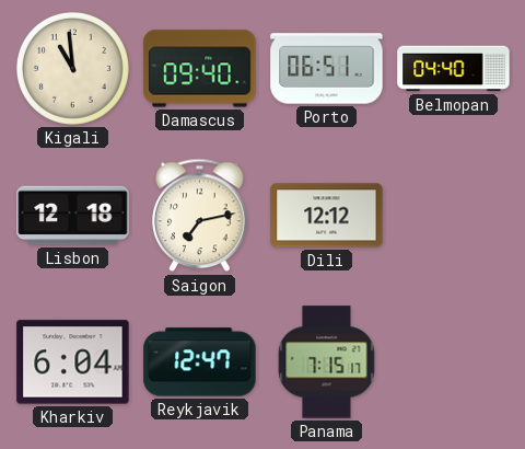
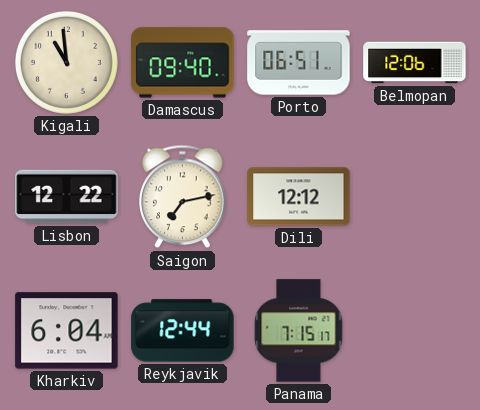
Belmopan: 04:40 -> 12:06 (415, 63)
Lisbon: 12:18 -> 12:22 (67, 197)
Reykjavik: 12:47 -> 12:44 (183, 331)
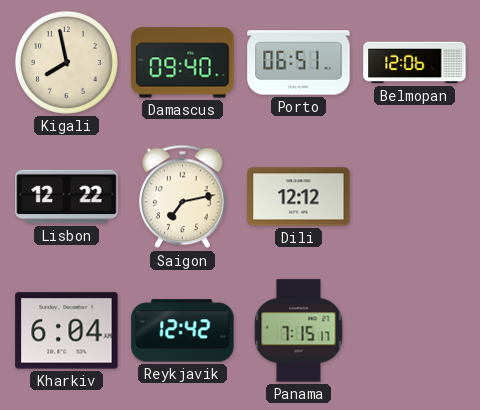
Kigali: 10:59 -> 7:58 (66, 62)
Reykjavik: 12:44 -> 12:42 (183, 331)
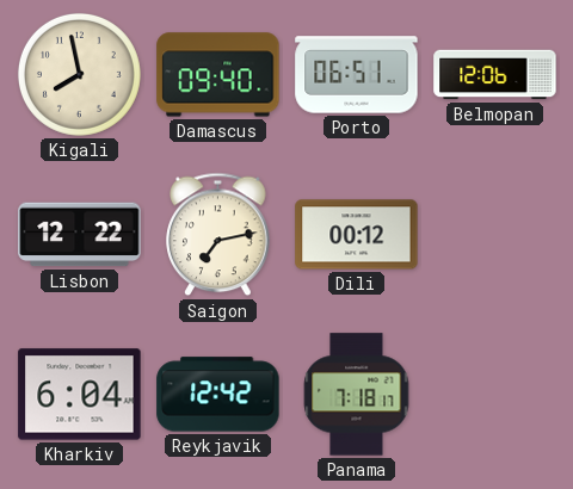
Dili: 12:12 -> 00:12 (357, 235)
Panama: 7:15 -> 7:18 (357, 395)
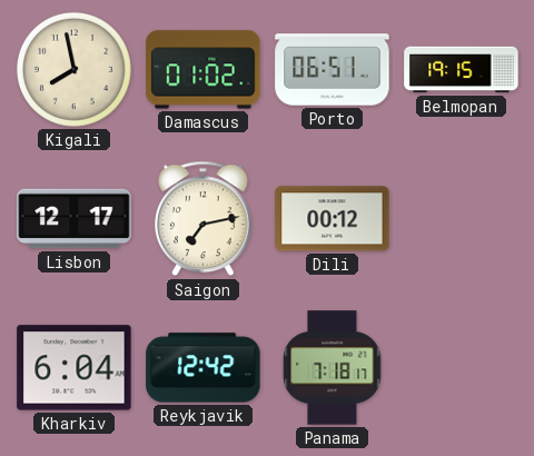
Damascus: 09:40 -> 01:02 (204, 70)
Belmopan: 12:06 -> 19:15 (462, 70)
Lisbon: 12:22 -> 12:17 (75, 219)
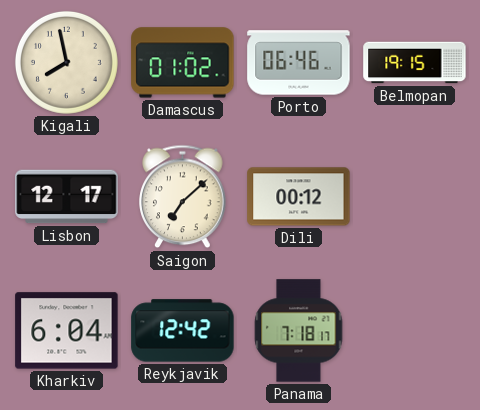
Porto: 06:51 -> 06:46 (299, 63)
Saigon: 7:13 -> 7:08 (183, 197)
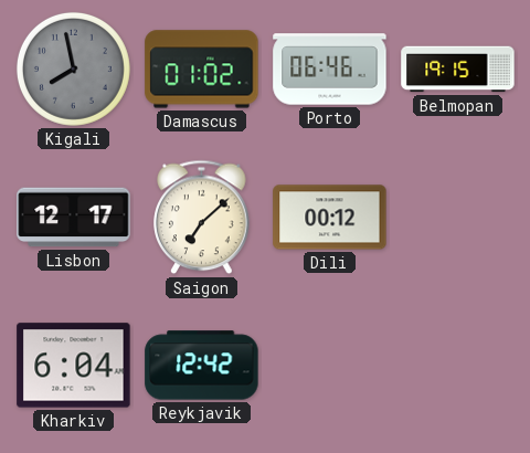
Kigali dial: cream -> grey (73, 69)
Panama: 7:18 -> none (299, 331)
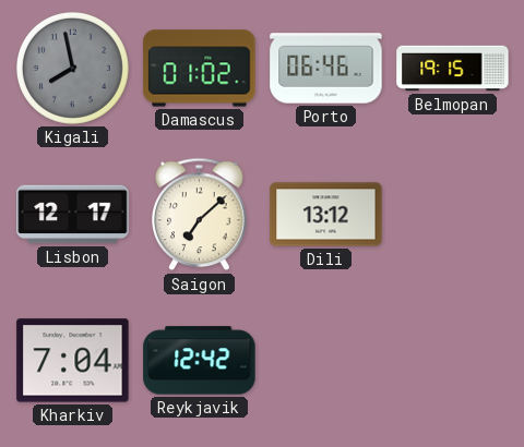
Dili: 00:12 -> 13:12 (326, 215)
Kharkiv: 6:04 -> 7:04 (73, 361)
